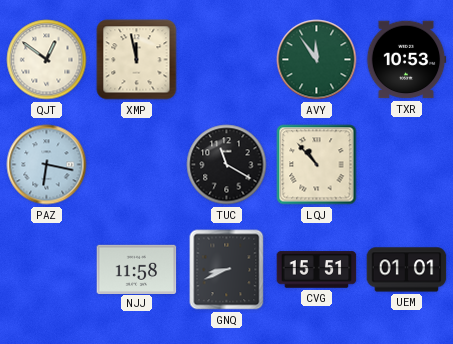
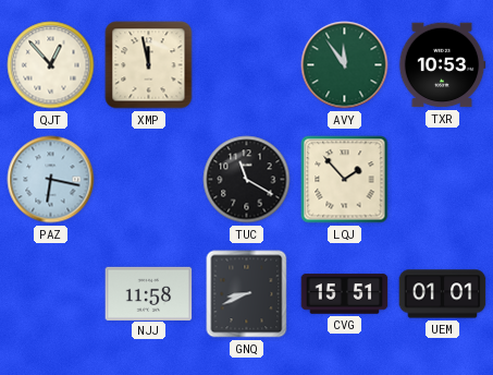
QJT: 12:51 -> 12:53 (51, 65)
LQJ: 10:53 -> 1:53 (345, 180)
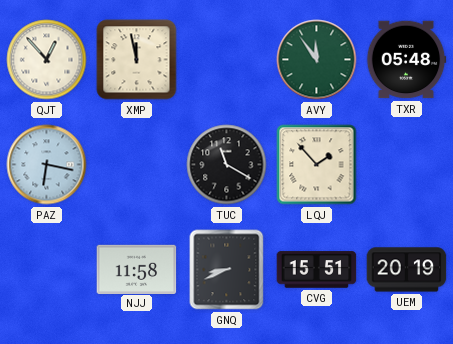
TXR: 10:53 -> 05:48 (406, 60)
UEM: 01:01 -> 20:19 (407, 270)
